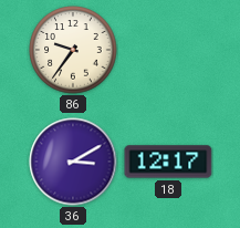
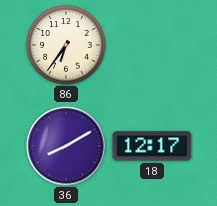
86: 9:36 -> 6:36 (66, 45)
36: 3:10 -> 8:10 (66, 146)
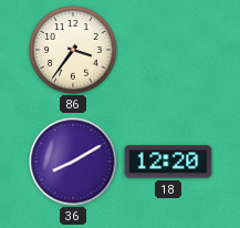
86: 6:36 -> 3:36 (73, 50)
18: 12:17 -> 12:20 (168, 162)
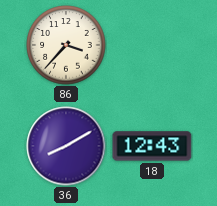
86: 3:36 -> 3:37 (66, 45)
18: 12:20 -> 12:43 (152, 146)
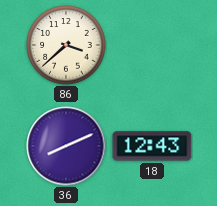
86: 3:37 -> 3:38 (66, 45)
36: 8:10 -> 8:11 (66, 146)
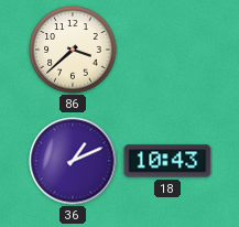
36: 8:11 -> 1:11 (73, 161)
18: 12:43 -> 10:43 (167, 161)
